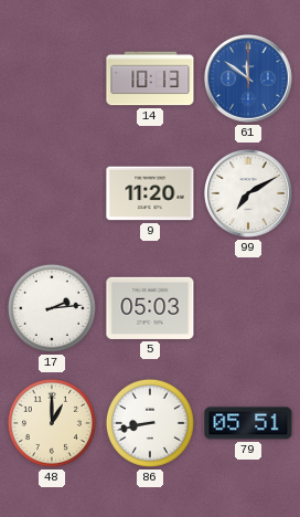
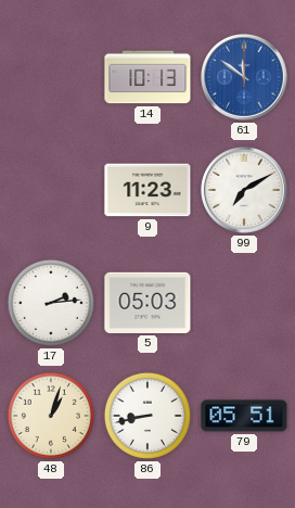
9: 11:20 -> 11:23 (147, 190)
48: 1:00 -> 1:03 (51, 416)
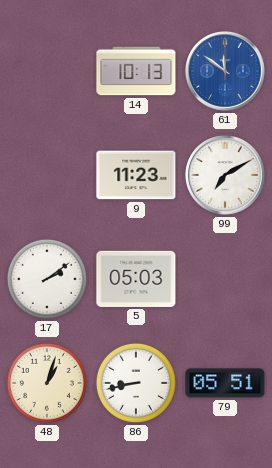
17: 2:14 -> 2:09 (47, 279)
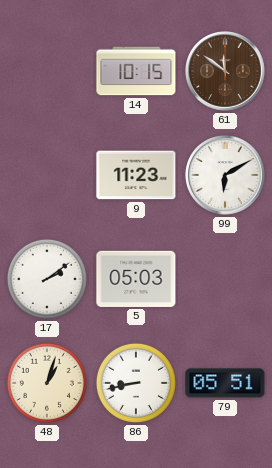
14: 10:13 -> 10:15 (136, 71)
61 dial: blue -> brown (226, 72)
99: 7:10 -> 6:10 (226, 176)
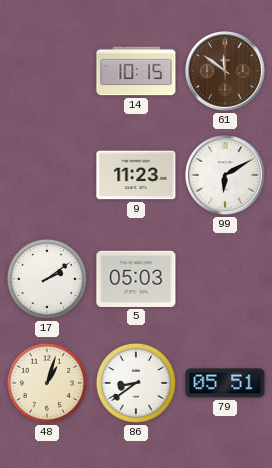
86: 8:43 -> 8:39 (136, 383)
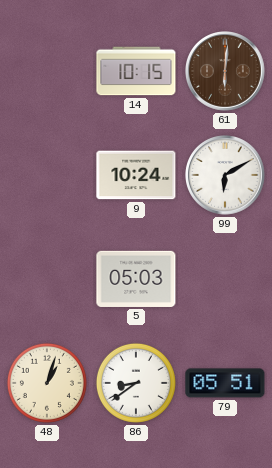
61: 11:51 -> 6:01 (226, 72)
9: 11:23 -> 10:24 (136, 175)
17: 2:09 -> none (47, 279)
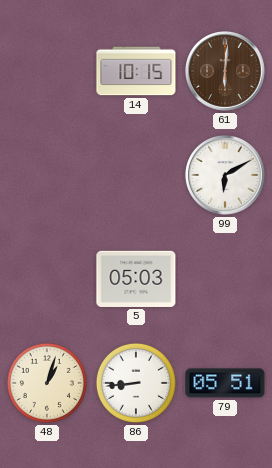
9: 10:24 -> none (136, 175)
86: 8:39 -> 8:44 (136, 383)
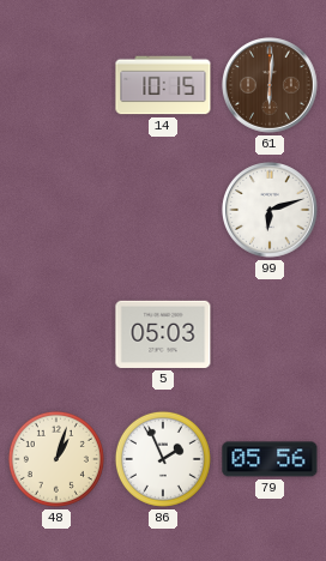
99: 6:10 -> 6:12 (271, 211)
86: 8:44 -> 1:56 (163, 459)
79: 05:51 -> 05:56 (270, 459)
